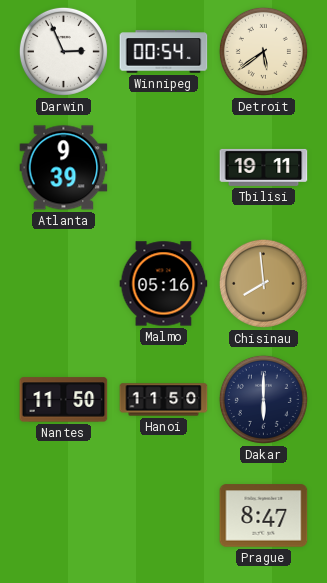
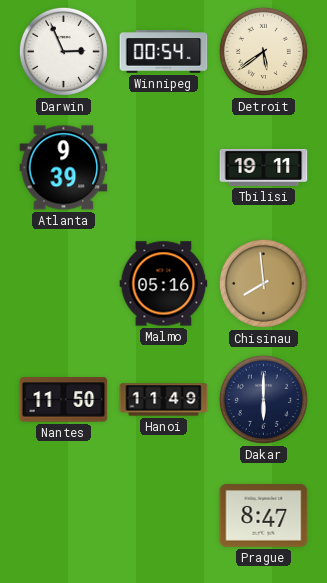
Hanoi: 11:50 -> 11:49 (164, 400)
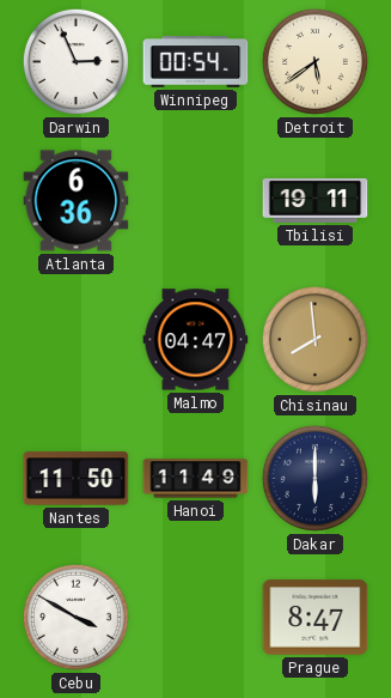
Atlanta: 9:39 -> 6:36 (77, 201)
Malmo: 05:16 -> 04:47 (196, 340)
Cebu: none -> 3:50 (75, 617)
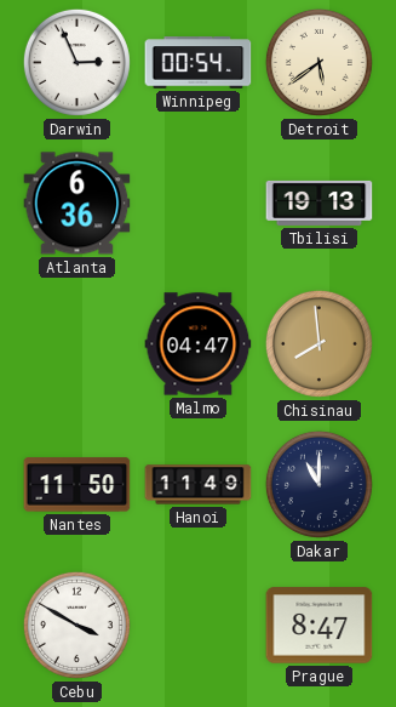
Tbilisi: 19:11 -> 19:13 (320, 203)
Dakar: 6:00 -> 11:00 (318, 484)
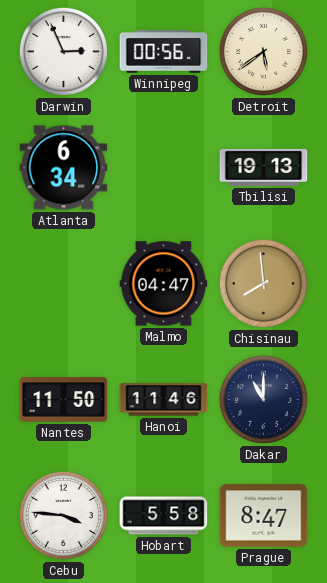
Winnipeg: 00:54 -> 00:56 (164, 52)
Atlanta: 6:36 -> 6:34 (64, 168)
Hanoi: 11:49 -> 11:46 (164, 400)
Cebu: 3:50 -> 3:46 (63, 515)
Hobart: none -> 5:58 (164, 516)
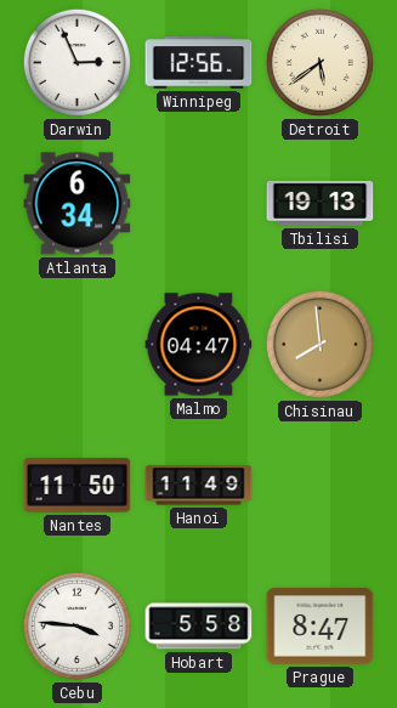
Winnipeg: 00:56 -> 12:56 (199, 63)
Hanoi: 11:46 -> 11:49 (199, 486)
Dakar: 11:00 -> none (263, 399)
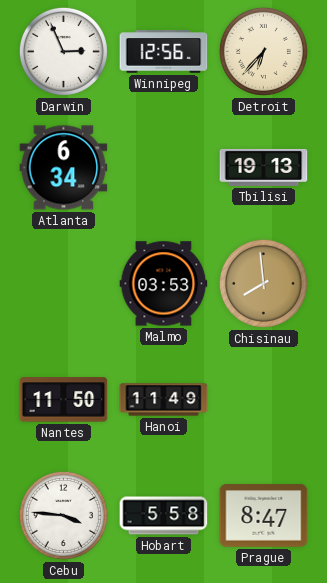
Detroit: 5:39 -> 6:37 (263, 51)
Malmo: 04:47 -> 03:53 (164, 284)
